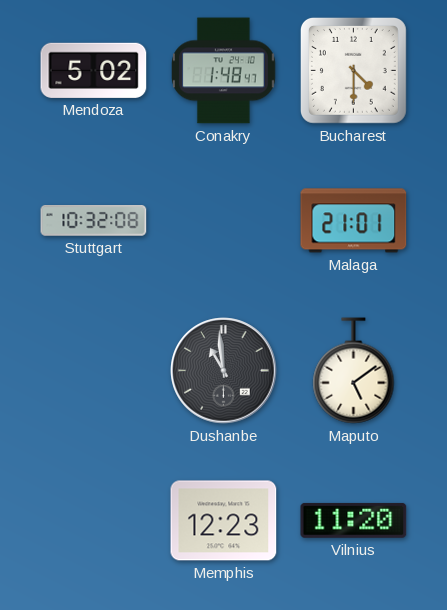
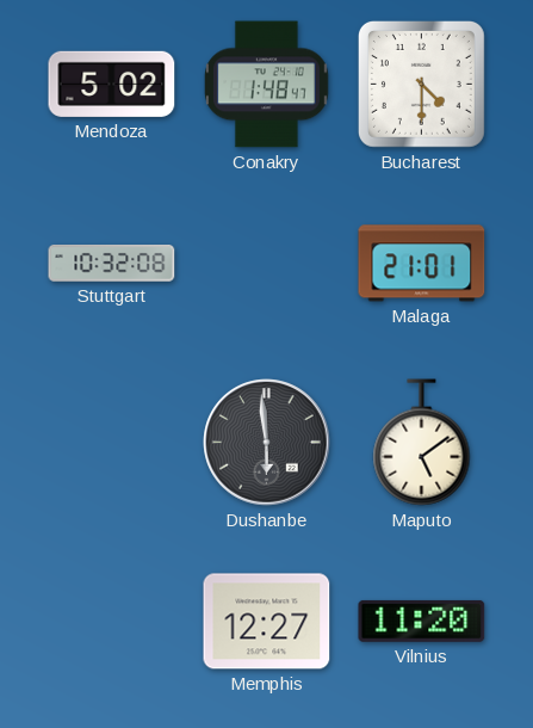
Dushanbe: 10:59 -> 5:59 (267, 443)
Memphis: 12:23 -> 12:27 (267, 622)
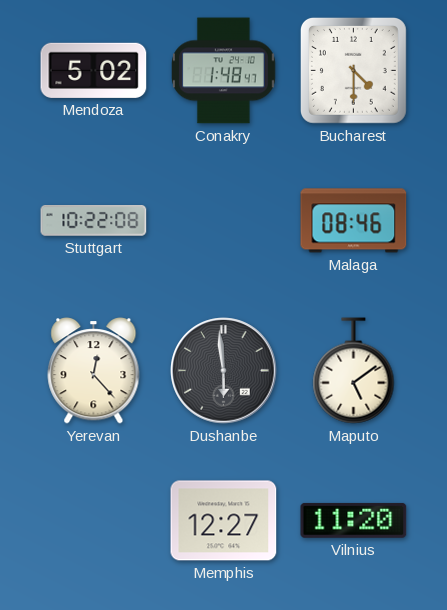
Stuttgart: 10:32 -> 10:22 (94, 221)
Malaga: 21:01 -> 08:46 (354, 221)
Yerevan: none -> 12:23 (94, 371)
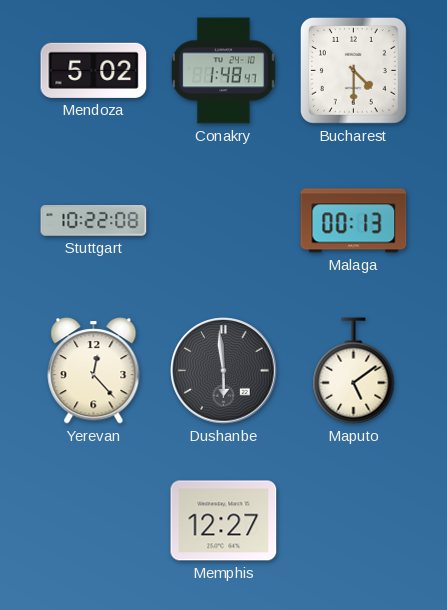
Malaga: 08:46 -> 00:13 (354, 221)
Vilnius: 11:20 -> none (354, 520)
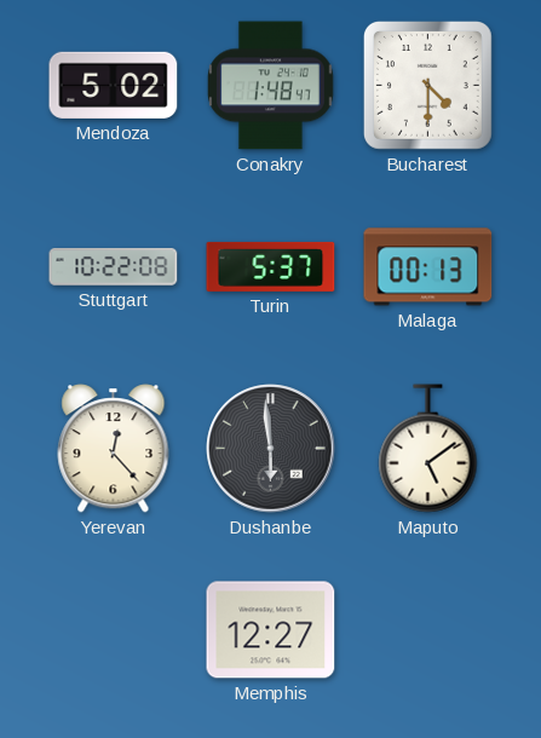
Turin: none -> 5:37 (271, 266)
